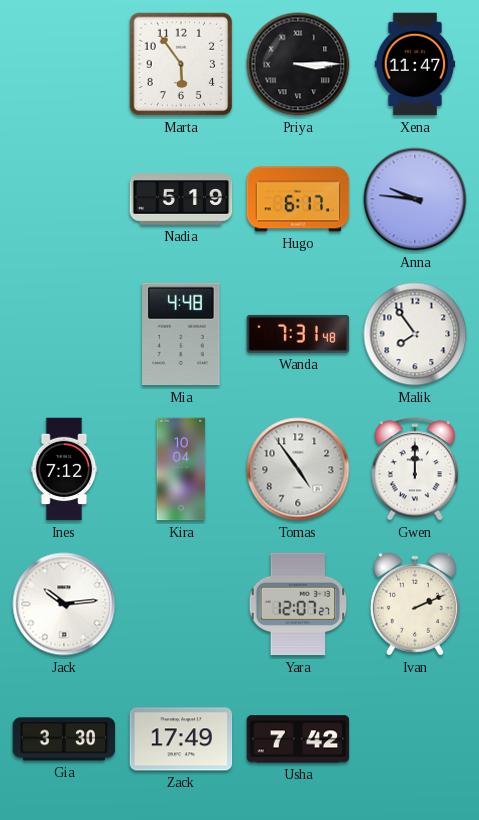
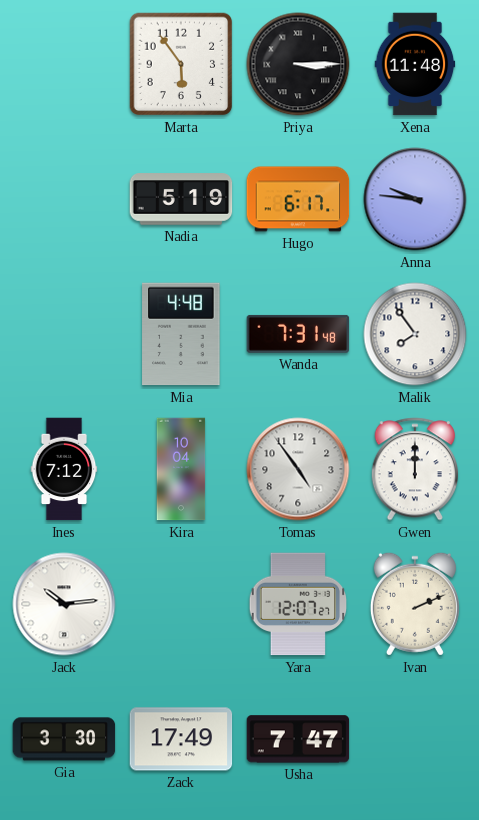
Xena: 11:47 -> 11:48 (415, 64)
Usha: 7:42 -> 7:47 (298, 739)
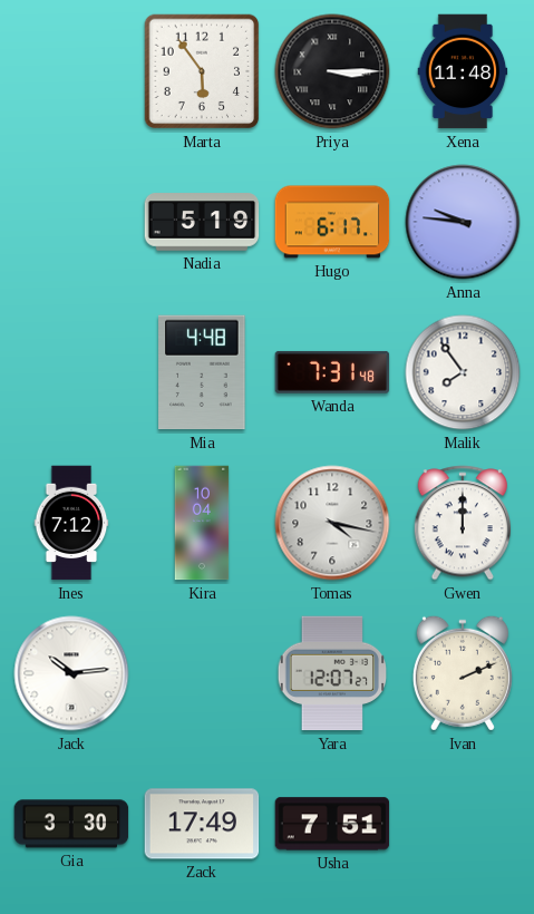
Tomas: 4:54 -> 4:17 (332, 523)
Usha: 7:47 -> 7:51 (332, 824)
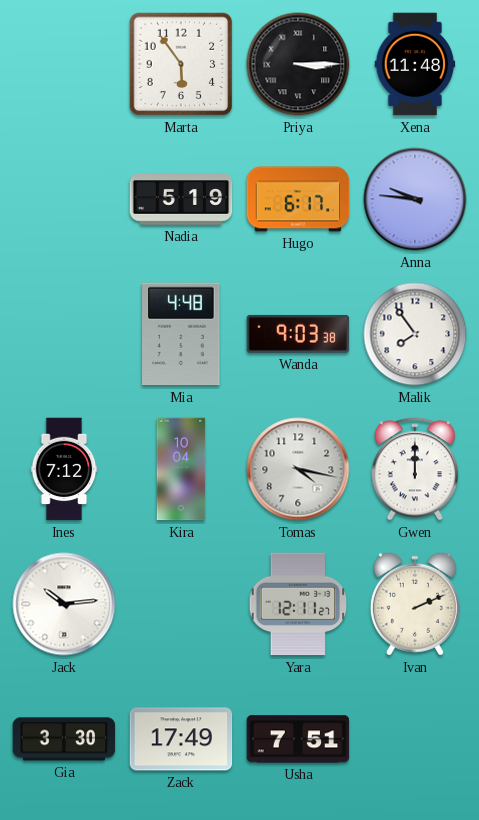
Wanda: 7:31 -> 9:03 (298, 334)
Yara: 12:07 -> 12:11 (298, 604)
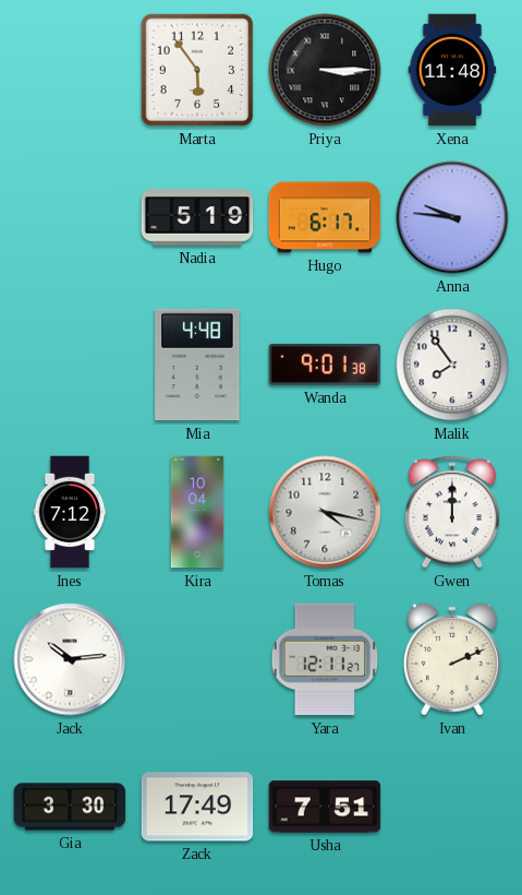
Wanda: 9:03 -> 9:01 (325, 365)
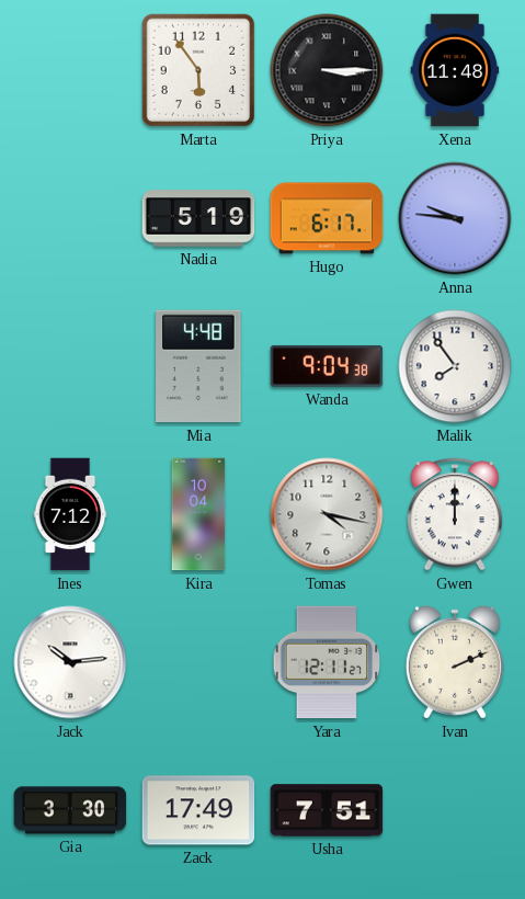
Wanda: 9:01 -> 9:04 (327, 366)
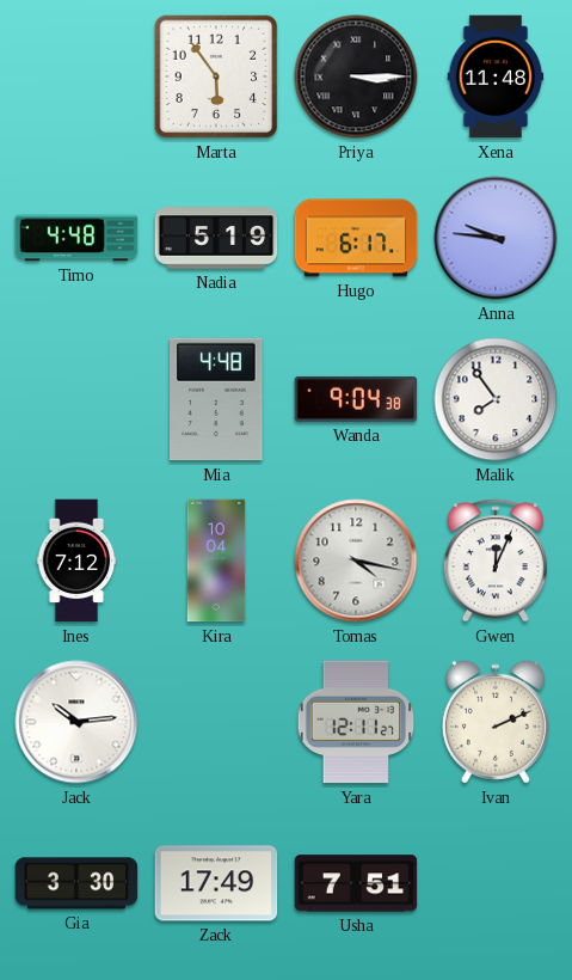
Timo: none -> 4:48 (76, 238)
Gwen: 12:00 -> 12:04 (494, 561)
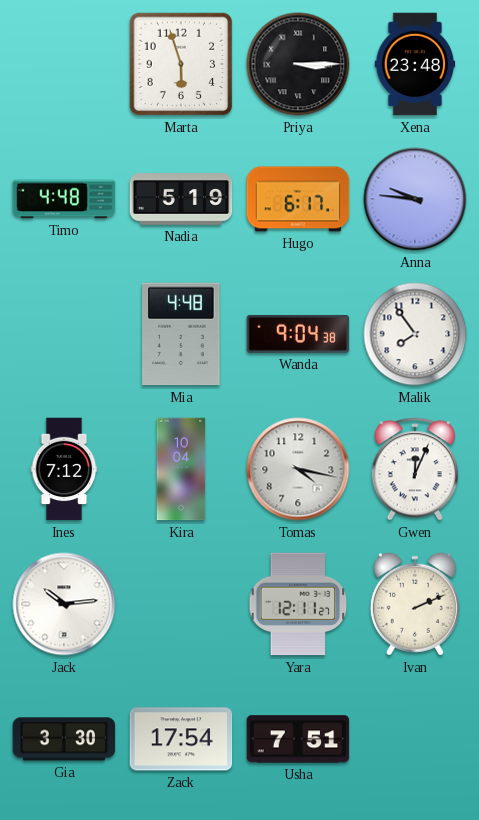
Marta: 5:54 -> 5:57 (181, 64)
Xena: 11:48 -> 23:48 (415, 64)
Zack: 17:49 -> 17:54 (181, 739)
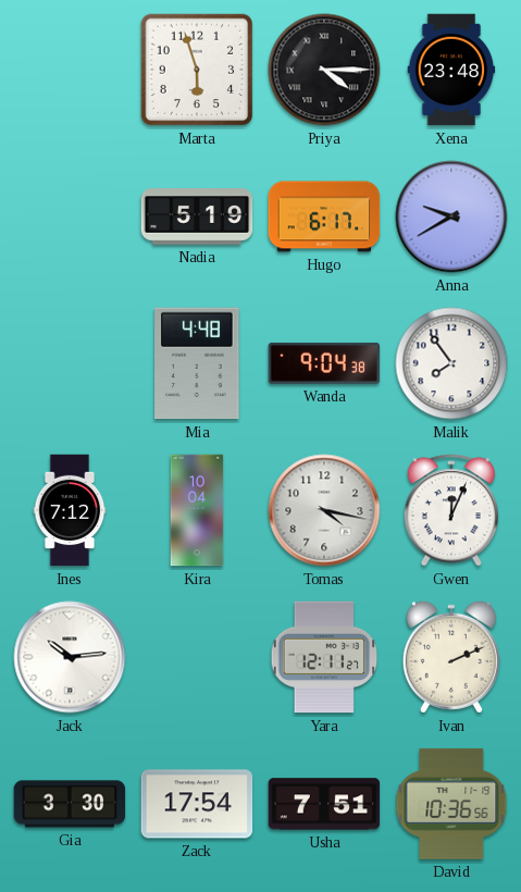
Priya: 3:15 -> 4:15 (324, 70)
Timo: 4:48 -> none (64, 199)
Anna: 9:46 -> 9:40 (451, 216)
David: none -> 10:36 (451, 804)
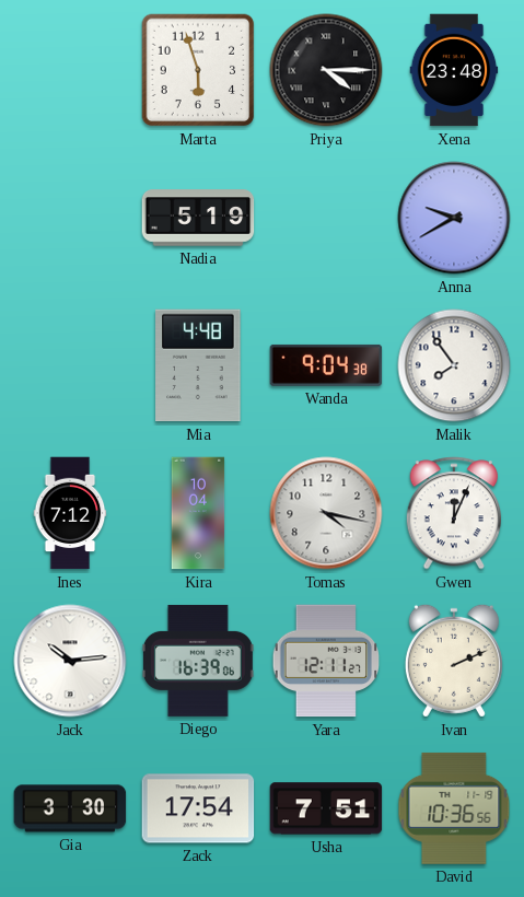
Hugo: 6:17 -> none (324, 216)
Diego: none -> 16:39 (198, 661)
